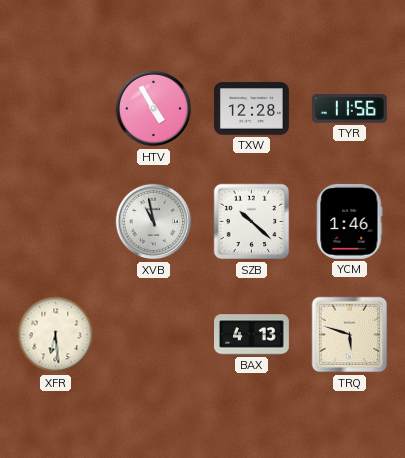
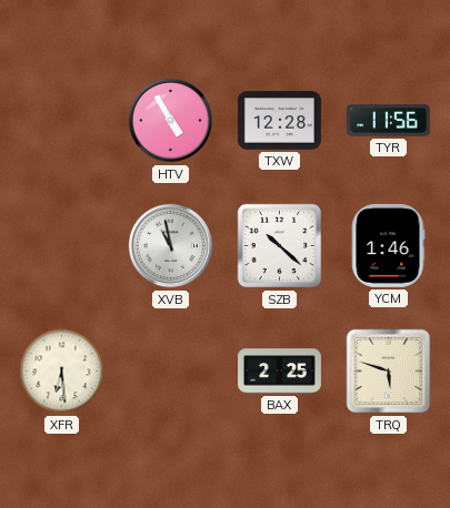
BAX: 4:13 -> 2:25 (280, 372)
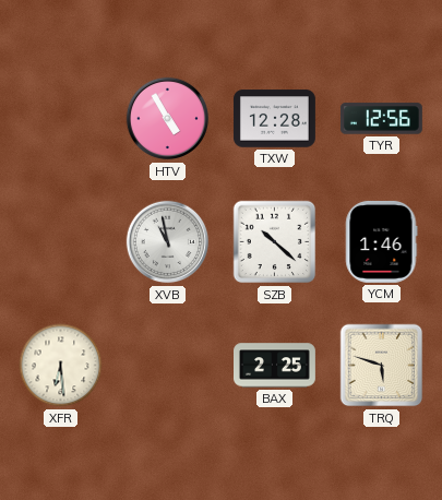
TYR: 11:56 -> 12:56 (381, 119)
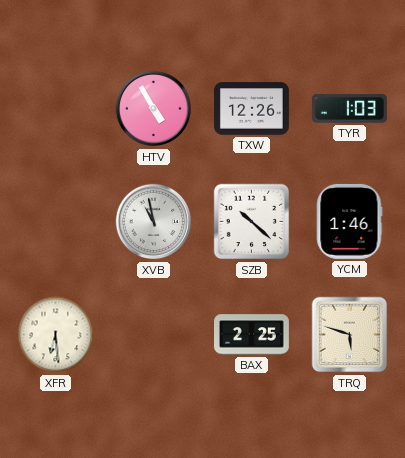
TXW: 12:28 -> 12:26 (251, 109)
TYR: 12:56 -> 1:03 (349, 109)
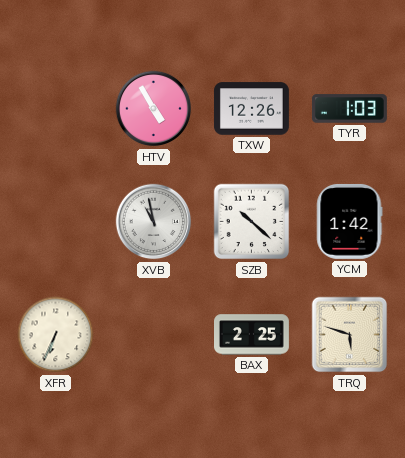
YCM: 1:46 -> 1:42 (349, 221)
XFR: 6:29 -> 6:34 (56, 335)
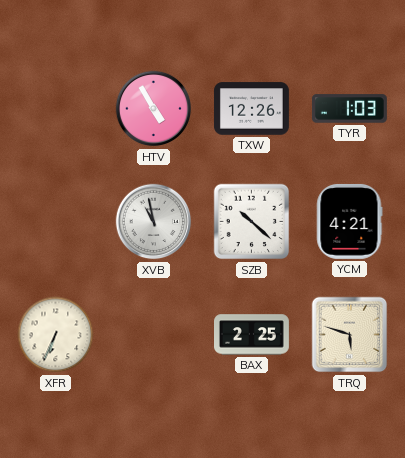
YCM: 1:42 -> 4:21 (349, 221)
